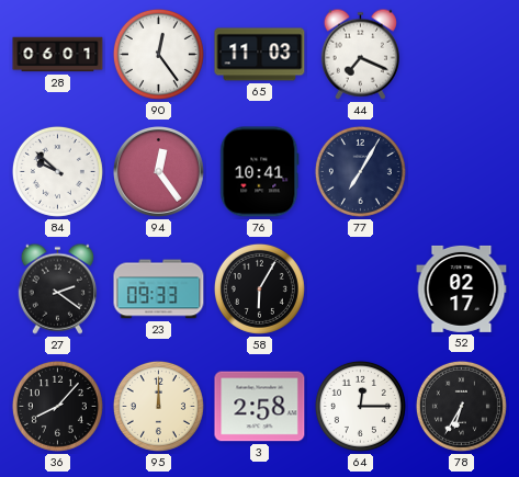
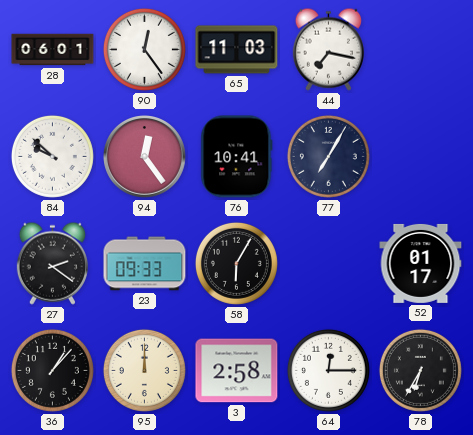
44: 7:19 -> 7:17 (328, 49)
52: 02:17 -> 01:17 (421, 263)
36: 8:07 -> 1:07 (52, 370)
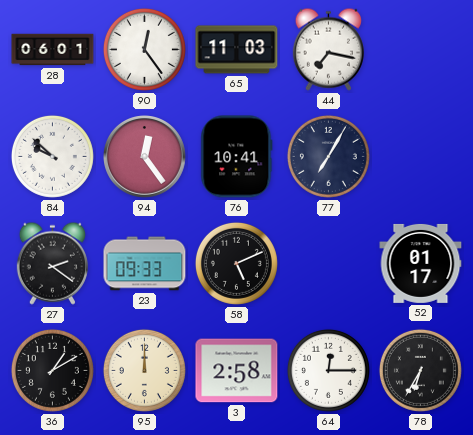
58: 6:05 -> 5:11 (236, 263)
36: 1:07 -> 1:10 (52, 370)
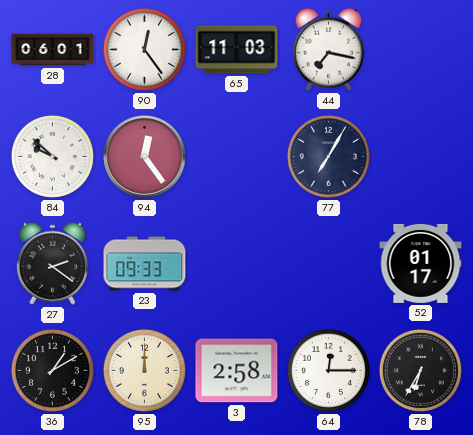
76: 10:41 -> none (237, 157)
58: 5:11 -> none (236, 263)
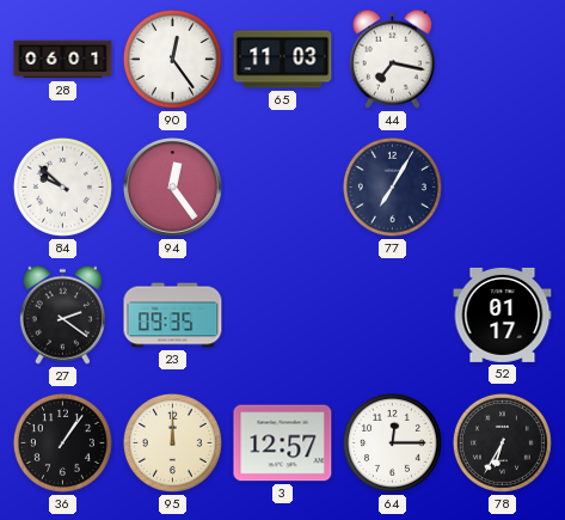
23: 09:33 -> 09:35 (173, 316)
36: 1:10 -> 1:06 (62, 442)
3: 2:58 -> 12:57 (283, 443)
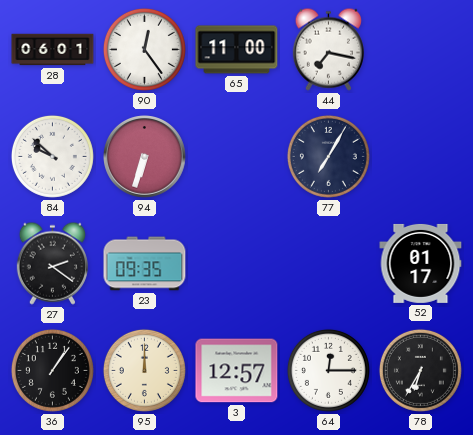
65: 11:03 -> 11:00 (237, 50)
94: 12:24 -> 6:33 (145, 157)
